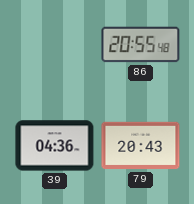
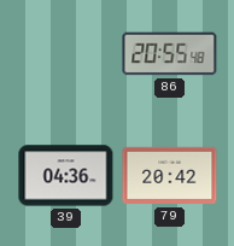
79: 20:43 -> 20:42 (170, 176)
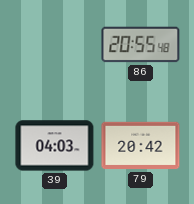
39: 04:36 -> 04:03 (55, 146)
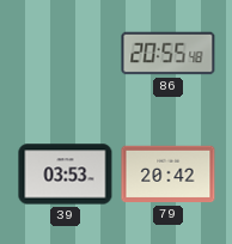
39: 04:03 -> 03:53 (66, 175)
